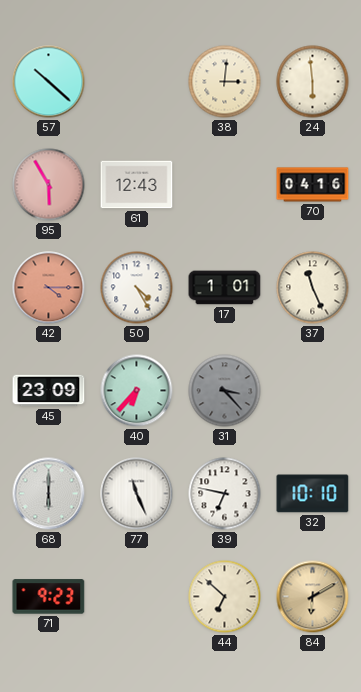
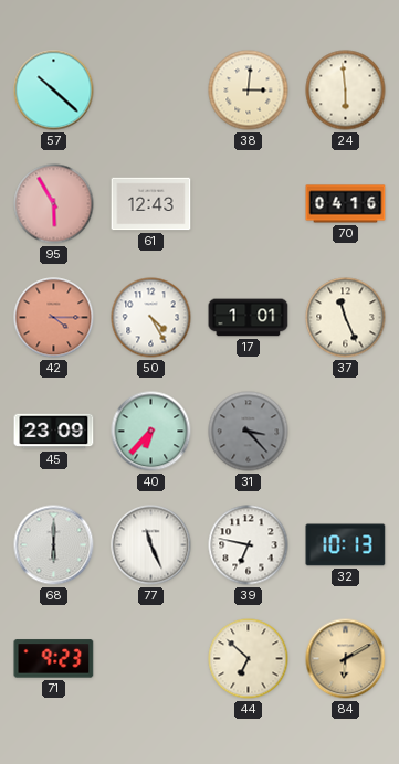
32: 10:10 -> 10:13 (346, 545)
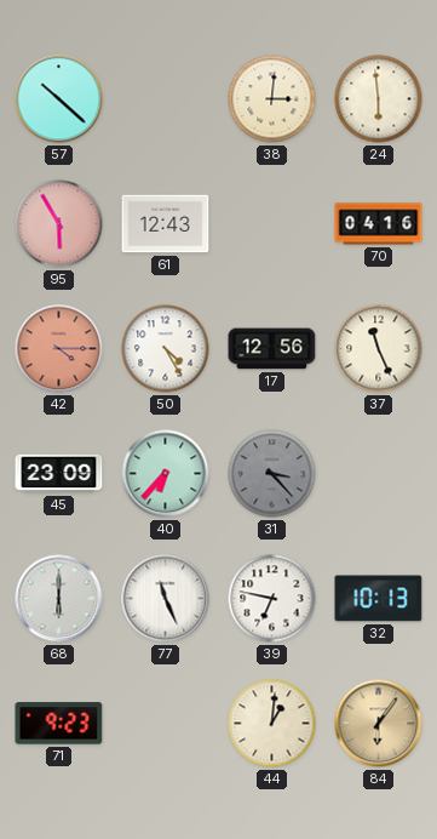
17: 1:01 -> 12:56 (272, 349)
44: 6:52 -> 1:01 (272, 724)
84: 6:10 -> 6:06 (379, 724)
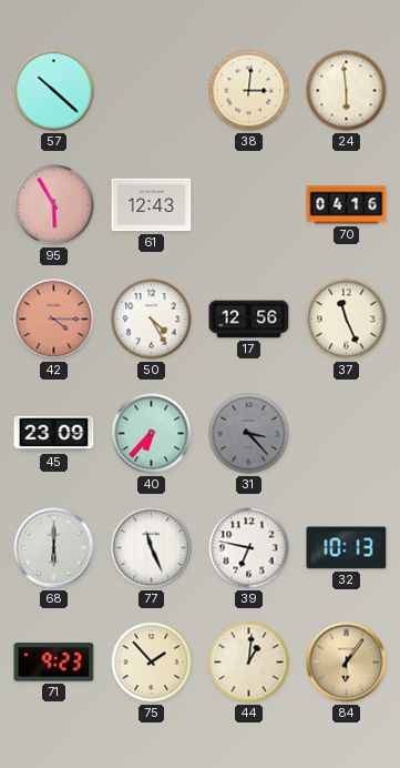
75: none -> 1:53 (152, 663)
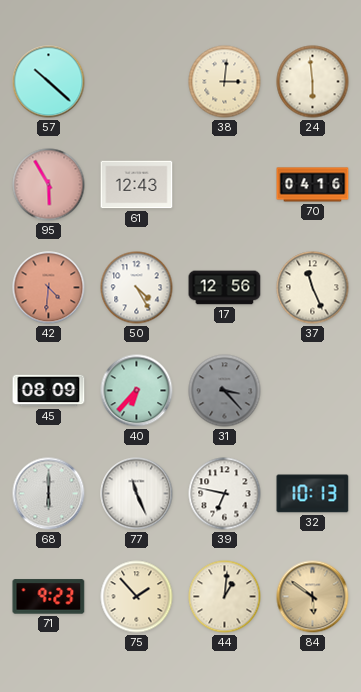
42: 4:15 -> 4:31 (49, 288)
45: 23:09 -> 08:09 (49, 391)
84: 6:06 -> 5:51 (313, 597)
